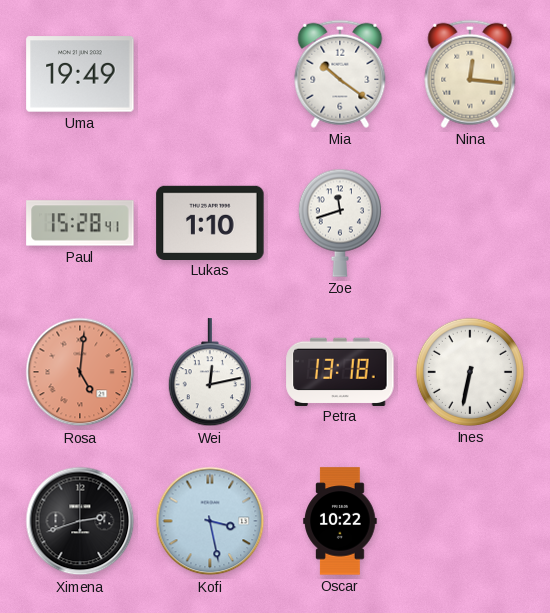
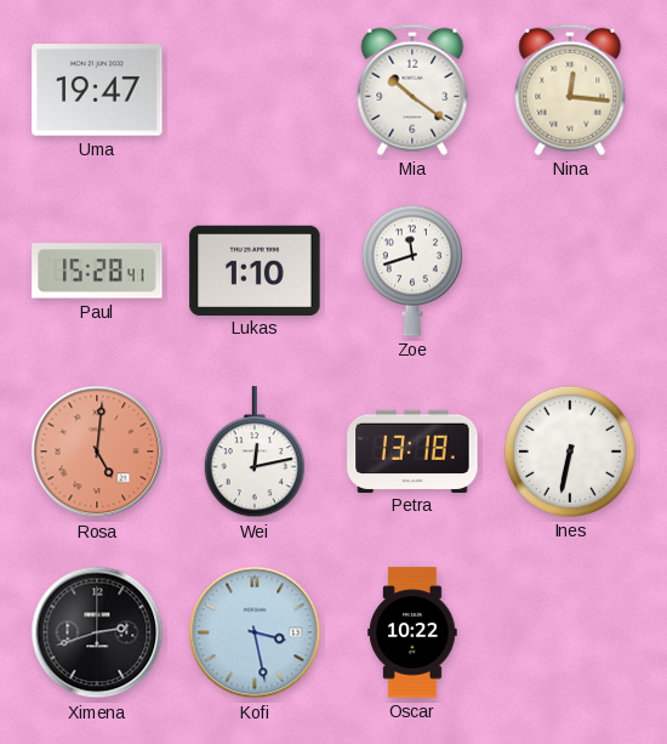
Uma: 19:49 -> 19:47 (97, 90)
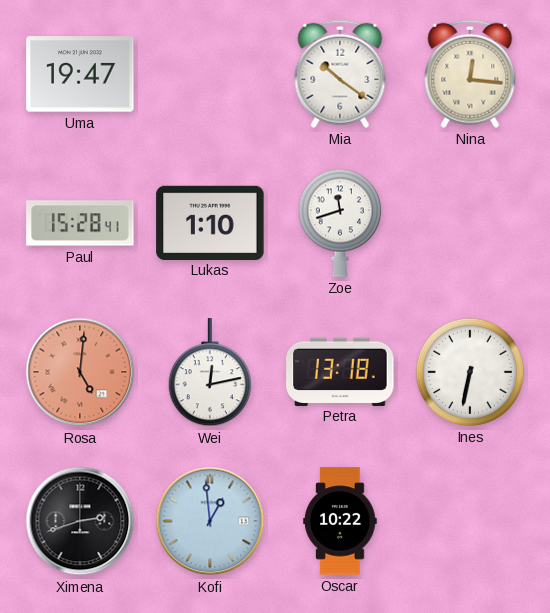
Kofi: 3:28 -> 12:59 (210, 521)
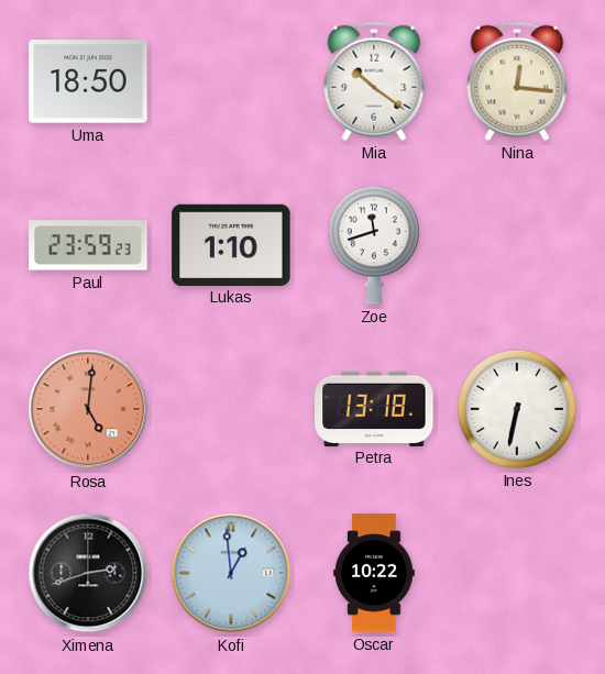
Uma: 19:47 -> 18:50 (88, 81)
Paul: 15:28 -> 23:59 (88, 245)
Wei: 12:13 -> none (210, 373)
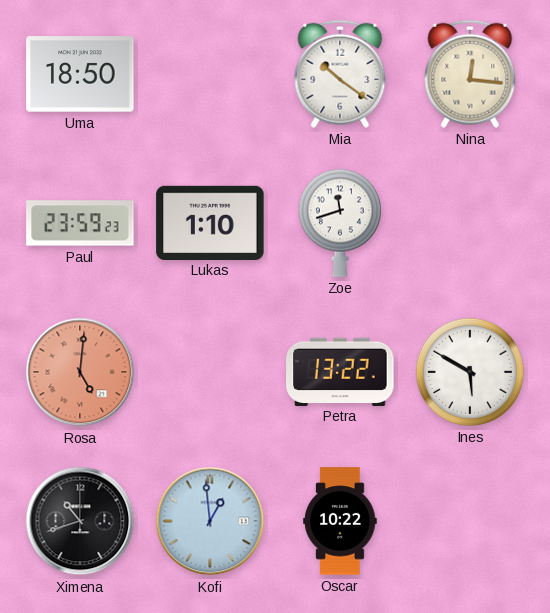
Petra: 13:18 -> 13:22 (340, 371)
Ines: 6:32 -> 5:50 (470, 372)
Ximena: 2:42 -> 10:42 (80, 521)
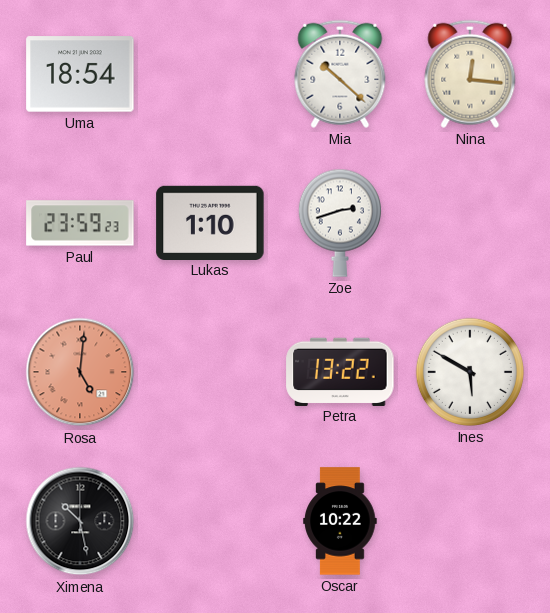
Uma: 18:50 -> 18:54 (80, 74)
Mia: 10:21 -> 10:22 (340, 74)
Zoe: 11:42 -> 2:42 (340, 223)
Ximena: 10:42 -> 10:28 (80, 521)
Kofi: 12:59 -> none (210, 521)
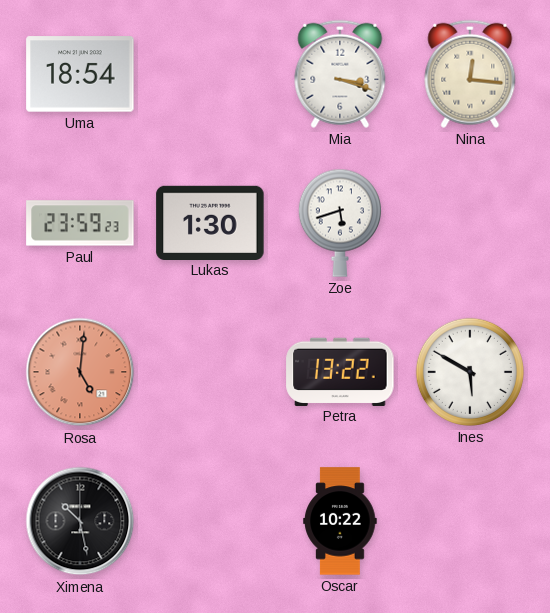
Mia: 10:22 -> 3:18 (340, 74)
Lukas: 1:10 -> 1:30 (210, 222)
Zoe: 2:42 -> 5:42 (340, 223)
